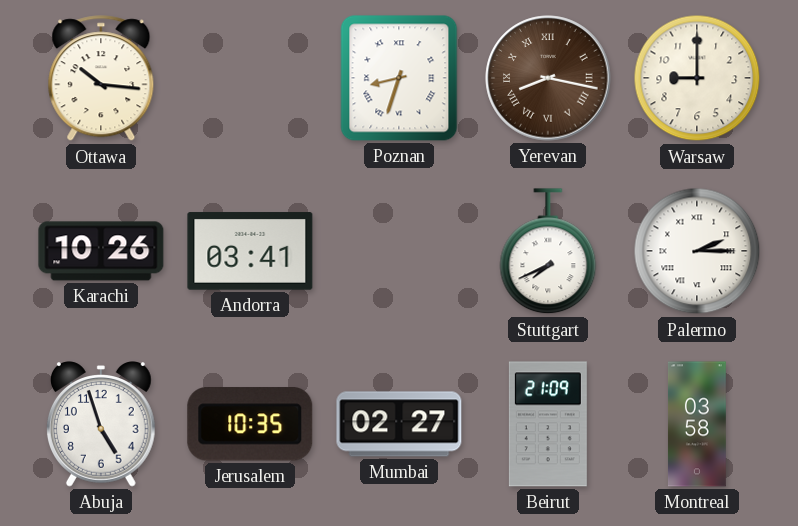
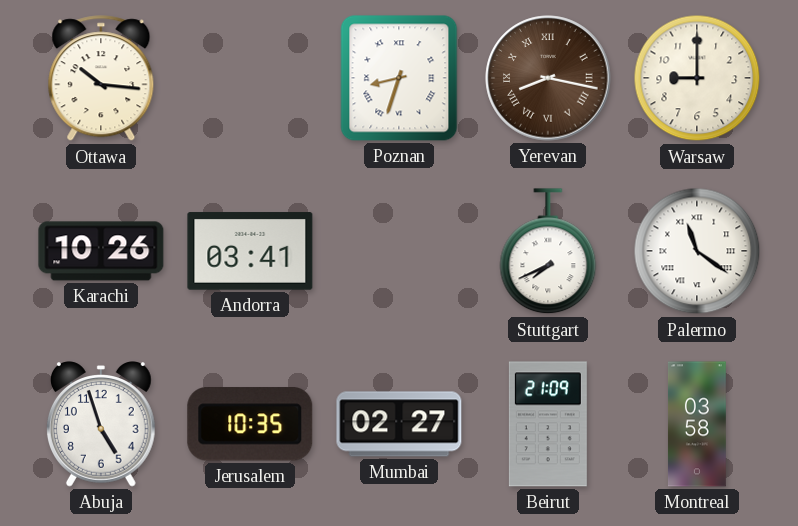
Palermo: 2:15 -> 11:21 (697, 251)
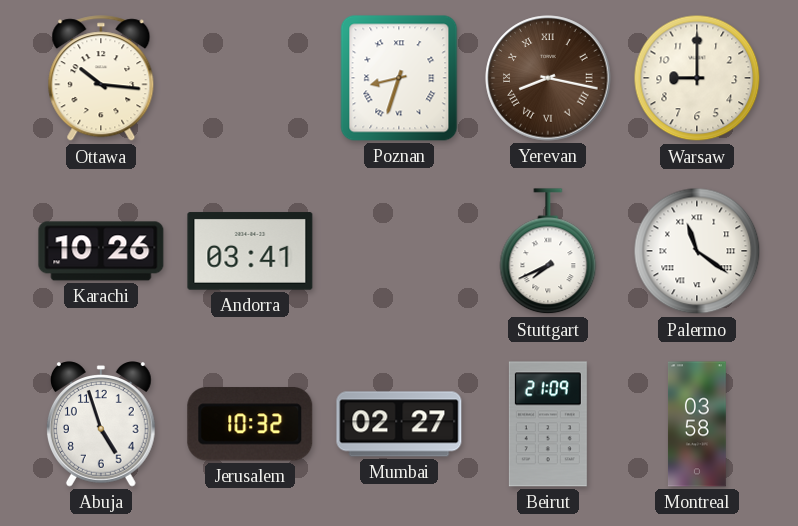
Jerusalem: 10:35 -> 10:32 (250, 424)
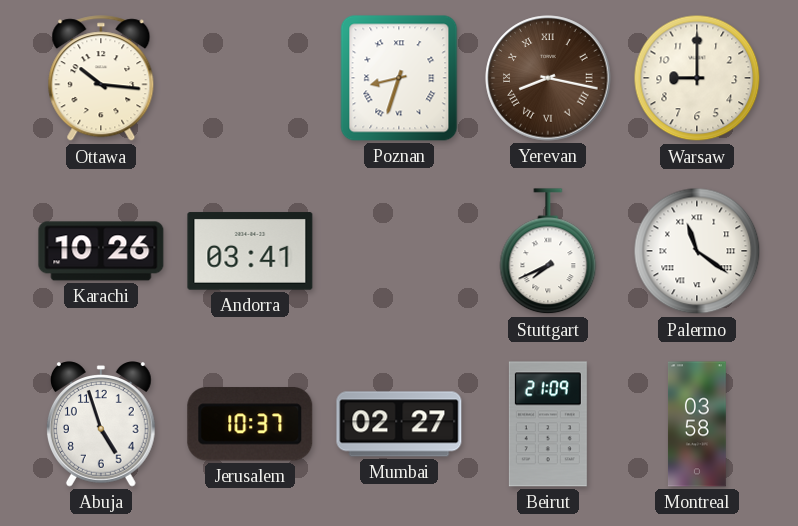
Jerusalem: 10:32 -> 10:37 (250, 424)
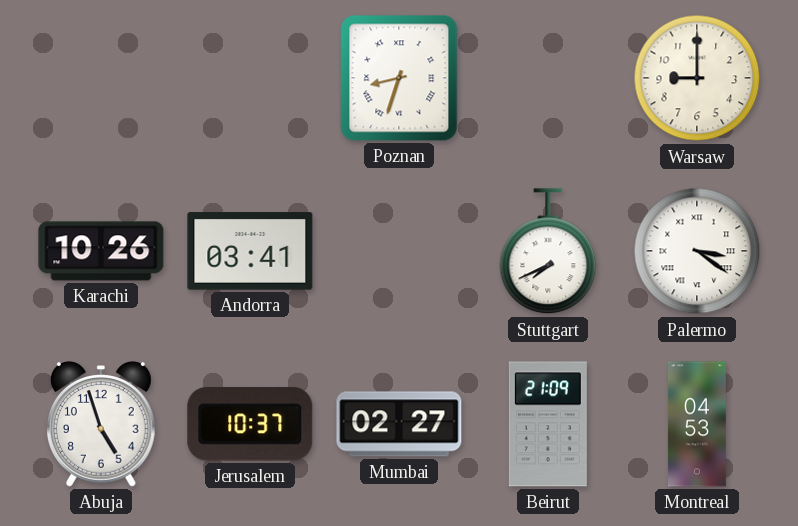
Ottawa: 10:16 -> none (101, 79)
Yerevan: 8:17 -> none (548, 78)
Palermo: 11:21 -> 3:21 (697, 251)
Montreal: 03:58 -> 04:53 (697, 424)
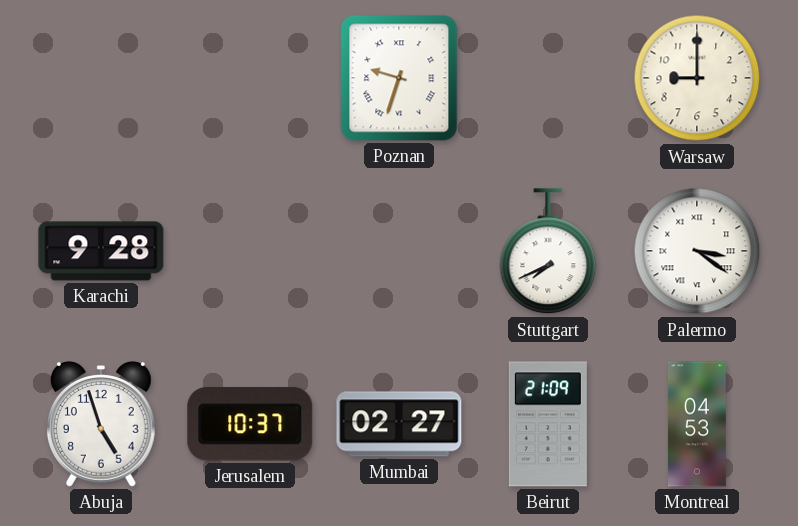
Poznan: 8:33 -> 9:33 (399, 78)
Karachi: 10:26 -> 9:28 (101, 251)
Andorra: 03:41 -> none (250, 251)
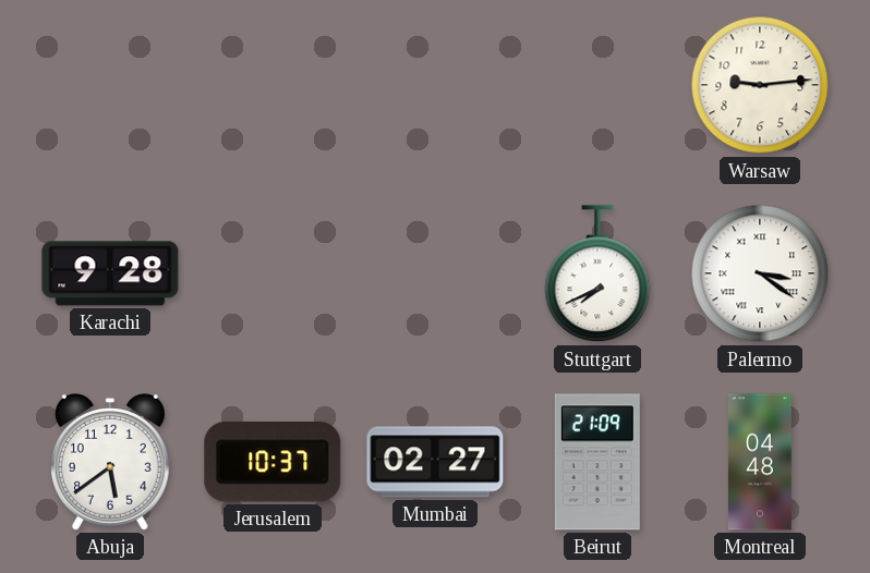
Poznan: 9:33 -> none (399, 78)
Warsaw: 9:00 -> 9:14 (760, 85)
Abuja: 4:57 -> 5:39 (110, 462)
Montreal: 04:53 -> 04:48 (760, 462)
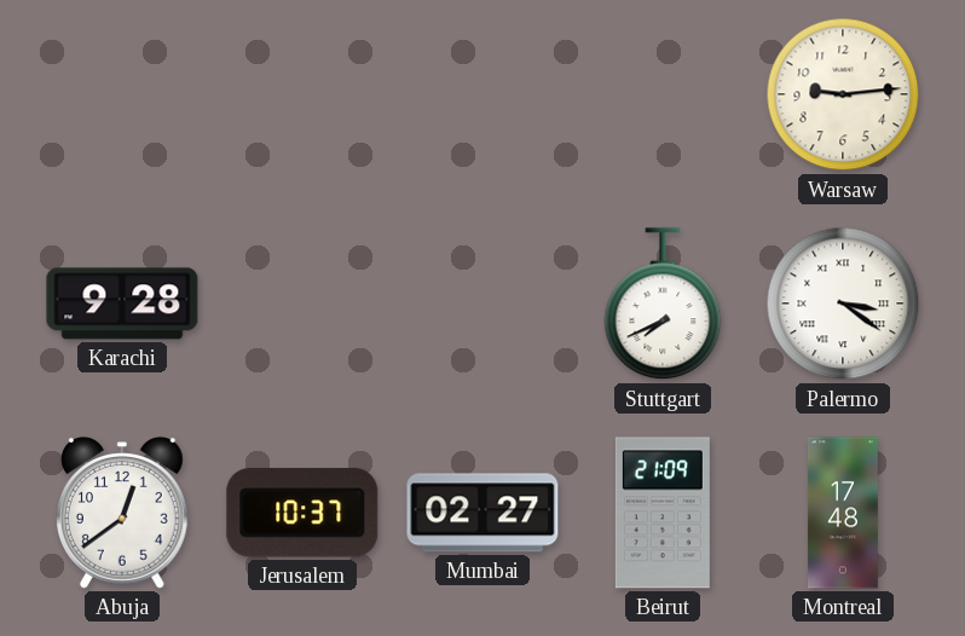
Abuja: 5:39 -> 12:39 (122, 513)
Montreal: 04:48 -> 17:48 (843, 513)
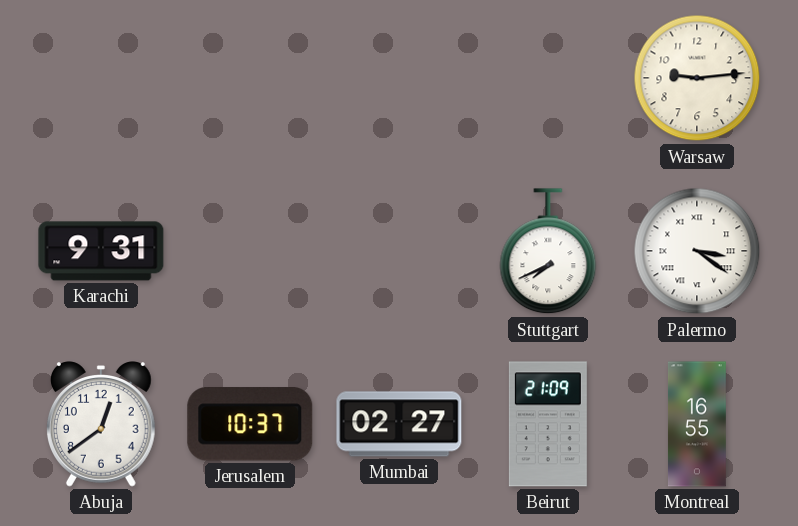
Karachi: 9:28 -> 9:31 (101, 251)
Montreal: 17:48 -> 16:55 (697, 424)
